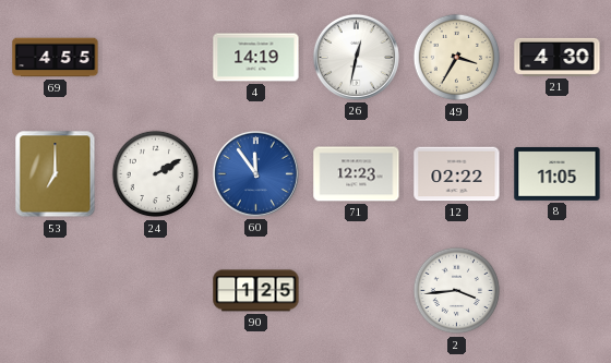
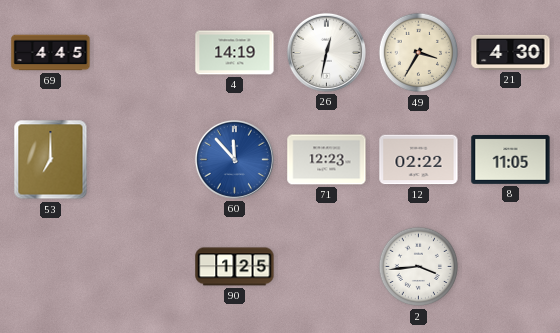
69: 4:55 -> 4:45 (51, 53)
24: 2:10 -> none (156, 174)
60: 11:54 -> 11:53 (234, 159)
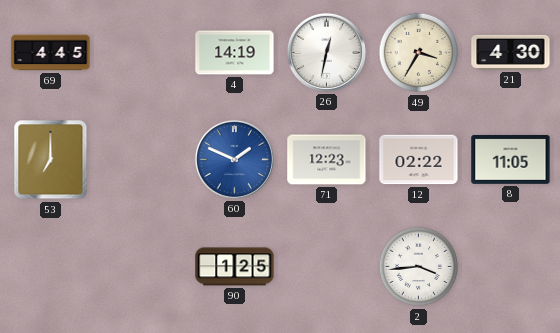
60: 11:53 -> 1:49 (234, 159)
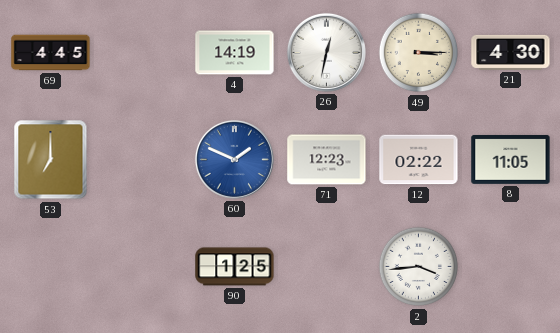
49: 3:35 -> 3:15 (419, 53)
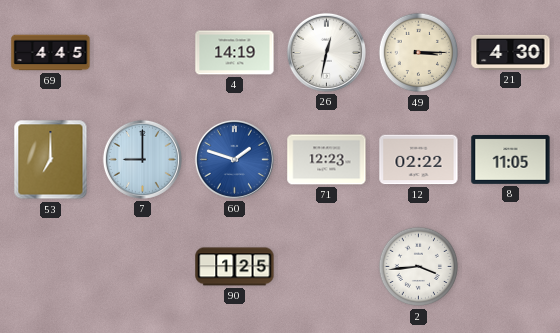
7: none -> 9:00 (142, 159)
60: 1:49 -> 1:48 (234, 159)
